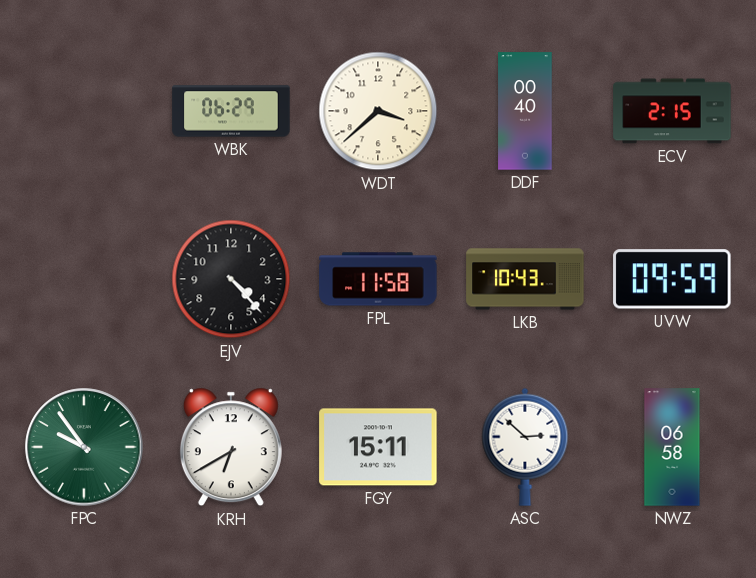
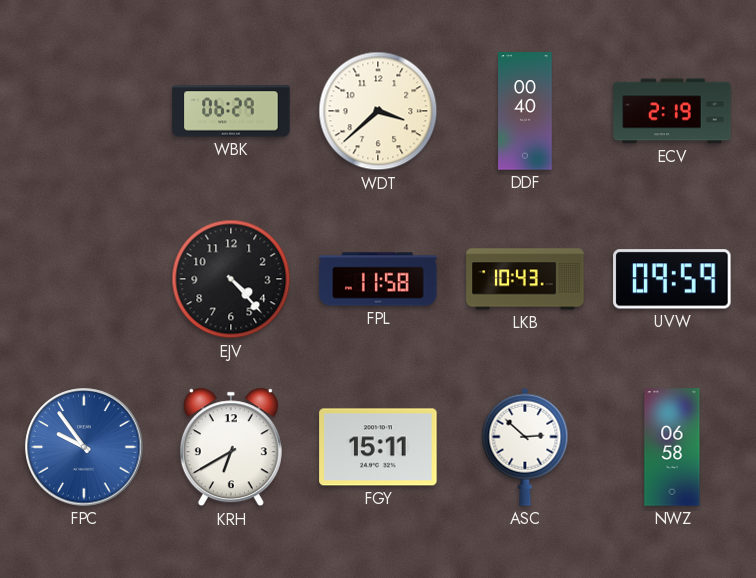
ECV: 2:15 -> 2:19 (672, 111)
FPC dial: green -> blue (84, 447)
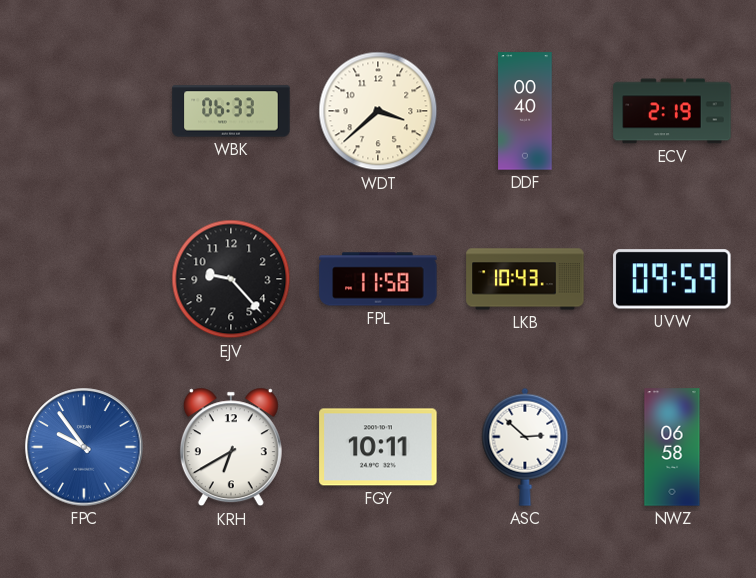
WBK: 06:29 -> 06:33 (231, 111)
EJV: 4:23 -> 9:23 (231, 279)
FGY: 15:11 -> 10:11 (378, 447)
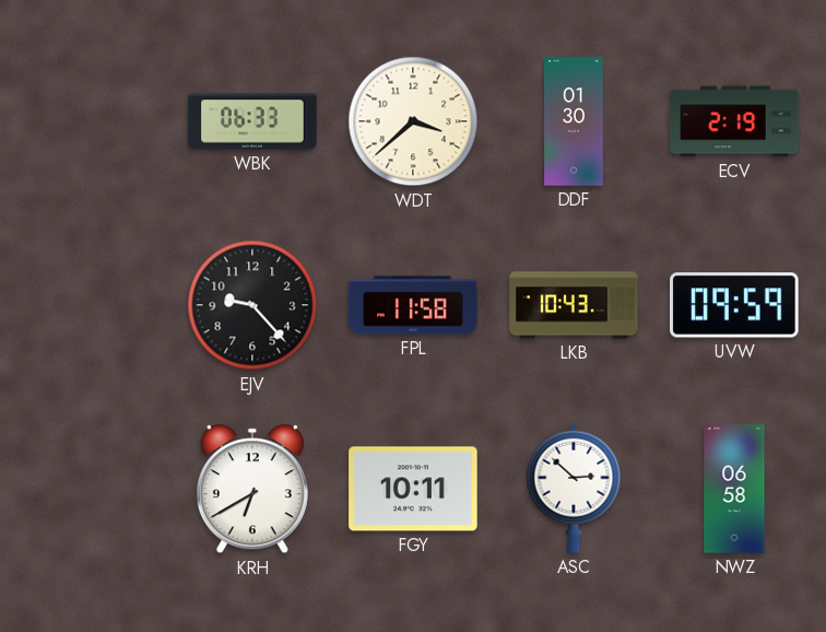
DDF: 00:40 -> 01:30 (574, 121)
FPC: 9:54 -> none (84, 447)
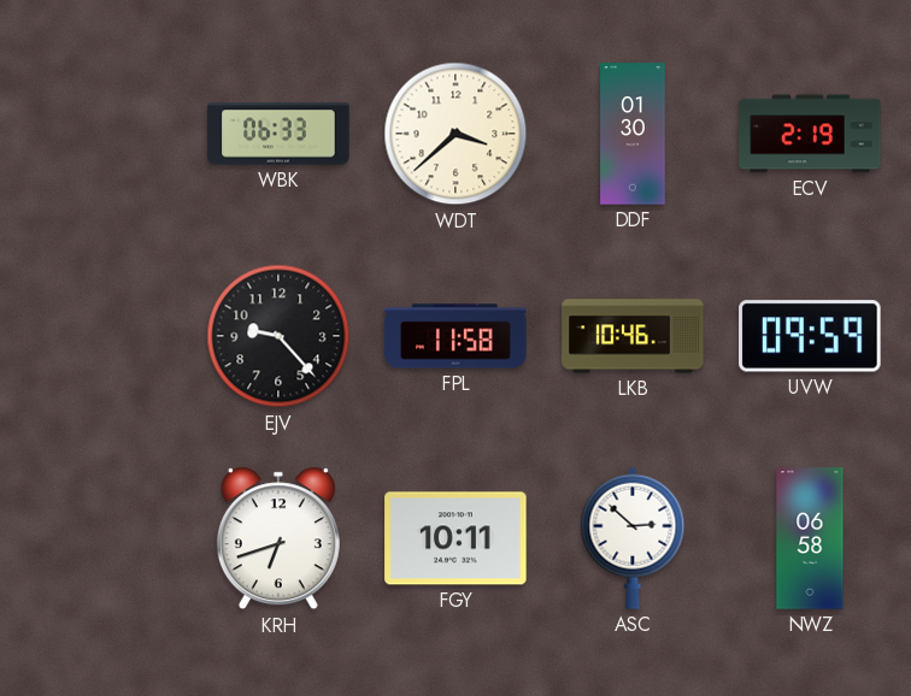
LKB: 10:43 -> 10:46 (633, 336)
KRH: 6:40 -> 6:42 (278, 538)
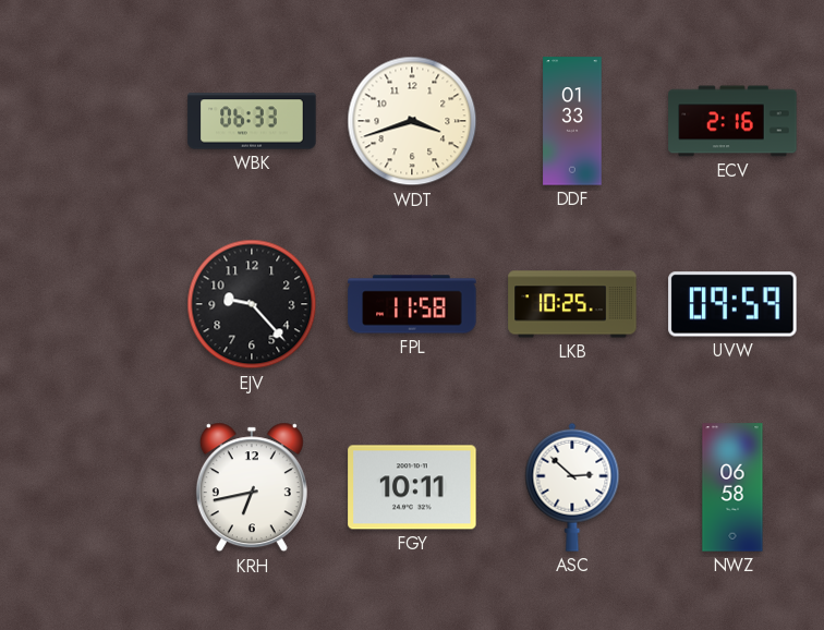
WDT: 3:38 -> 3:42 (412, 121)
DDF: 01:30 -> 01:33 (572, 121)
ECV: 2:19 -> 2:16 (732, 121)
LKB: 10:46 -> 10:25 (572, 304)
KRH: 6:42 -> 6:43 (252, 487)
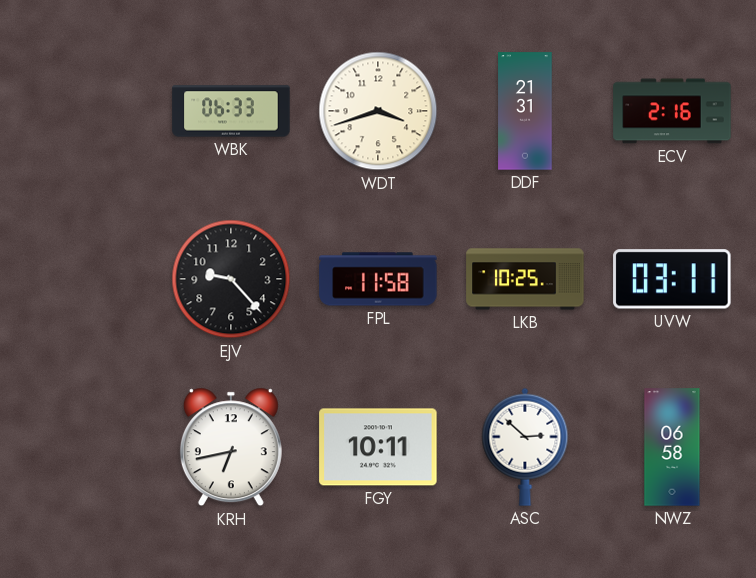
DDF: 01:33 -> 21:31 (525, 111)
UVW: 09:59 -> 03:11 (672, 279)
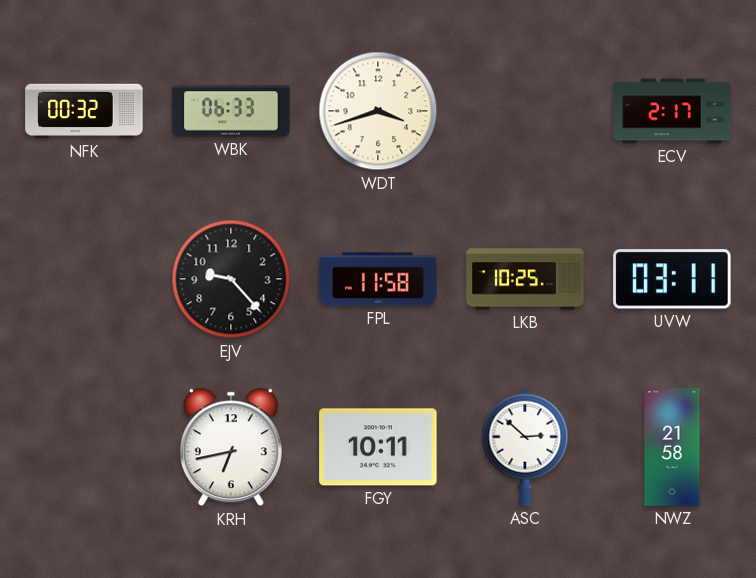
NFK: none -> 00:32 (84, 111)
DDF: 21:31 -> none (525, 111)
ECV: 2:16 -> 2:17 (672, 111)
NWZ: 06:58 -> 21:58 (672, 447)
